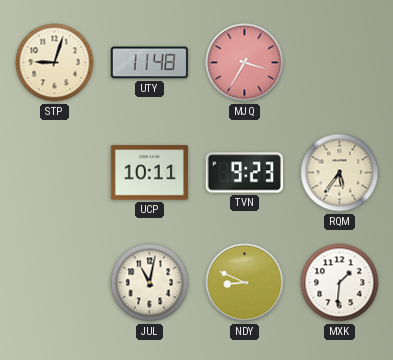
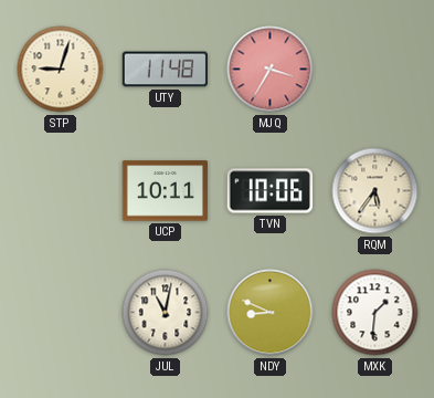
TVN: 9:23 -> 10:06 (271, 191)
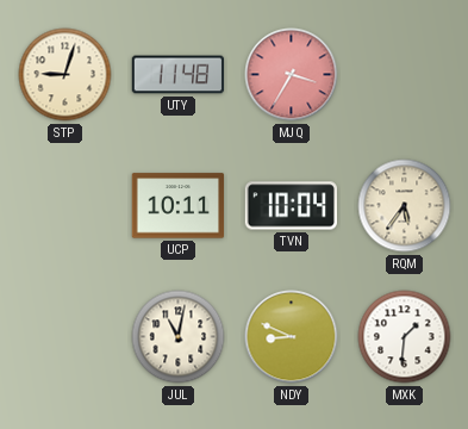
TVN: 10:06 -> 10:04 (292, 206)
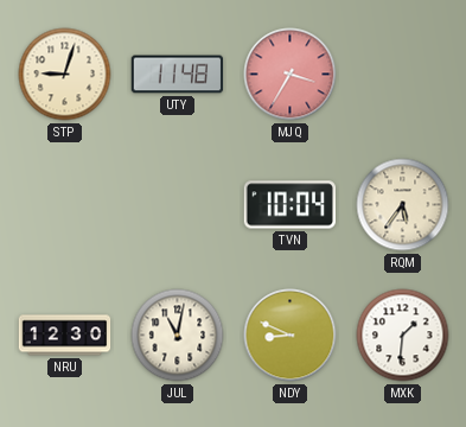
UCP: 10:11 -> none (179, 206)
NRU: none -> 12:30 (65, 336)
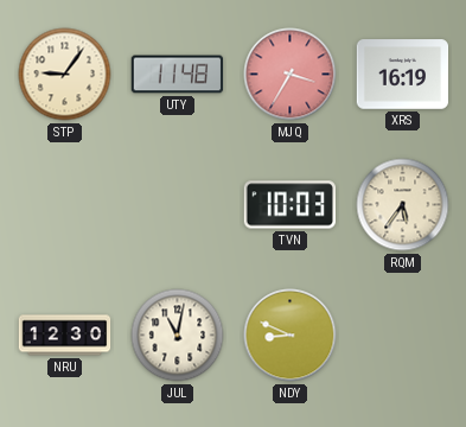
STP: 9:03 -> 9:06 (65, 75)
XRS: none -> 16:19 (403, 75)
TVN: 10:04 -> 10:03 (291, 205)
MXK: 1:31 -> none (403, 336)
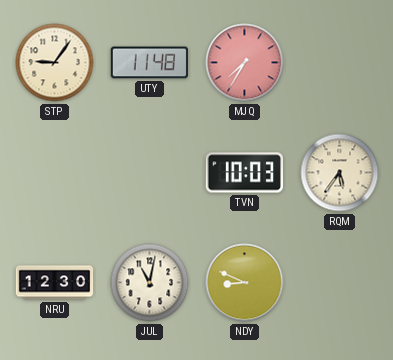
MJQ: 3:35 -> 7:35 (245, 63)
XRS: 16:19 -> none (403, 75)
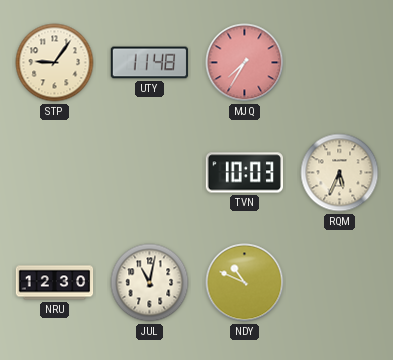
RQM: 5:36 -> 5:34 (340, 173)
NDY: 8:49 -> 10:49 (245, 283)
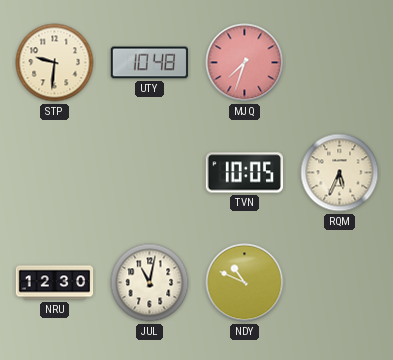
STP: 9:06 -> 9:31 (55, 63)
UTY: 11:48 -> 10:48 (150, 63)
MJQ: 7:35 -> 7:33 (245, 63)
TVN: 10:03 -> 10:05 (245, 173)
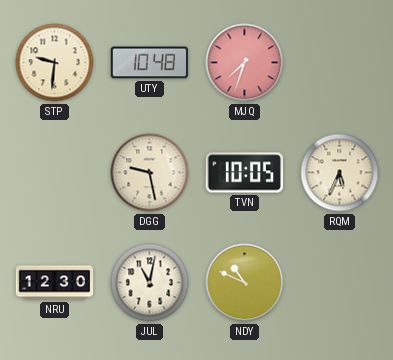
DGG: none -> 9:28 (150, 173)
